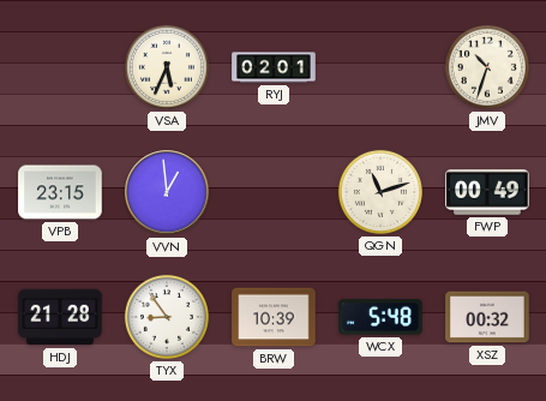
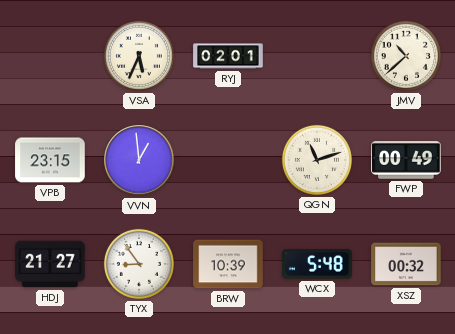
JMV: 10:33 -> 10:38 (406, 56)
HDJ: 21:28 -> 21:27 (50, 264)
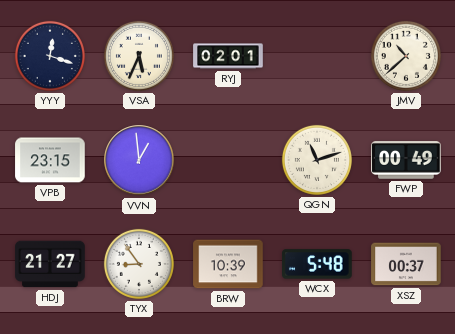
YYY: none -> 12:18 (50, 56)
XSZ: 00:32 -> 00:37 (406, 264)
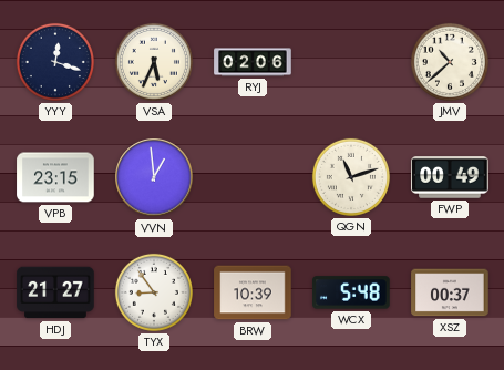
RYJ: 02:01 -> 02:06 (253, 62)
